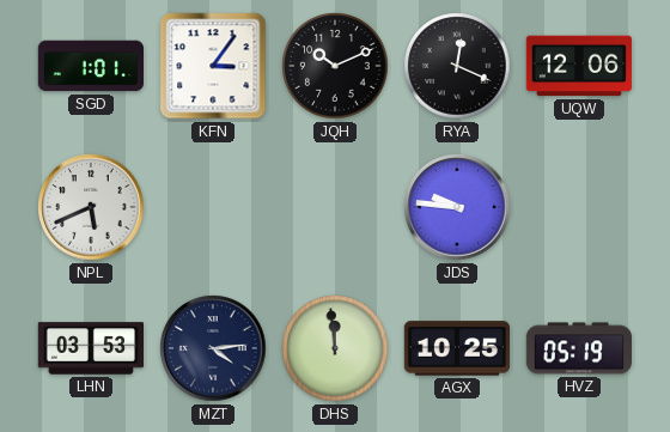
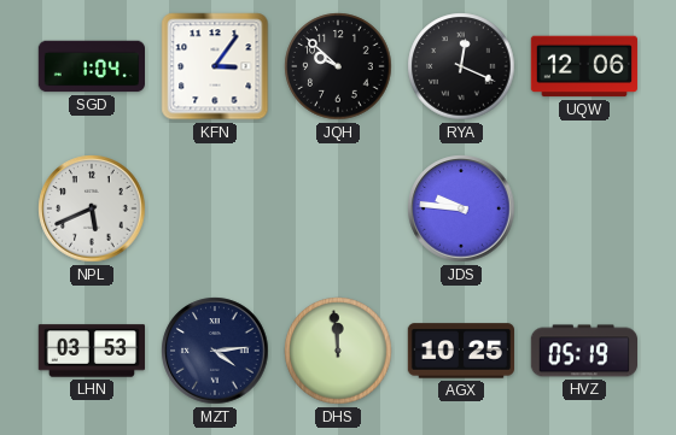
SGD: 1:01 -> 1:04 (91, 66)
JQH: 10:11 -> 9:52 (338, 66)
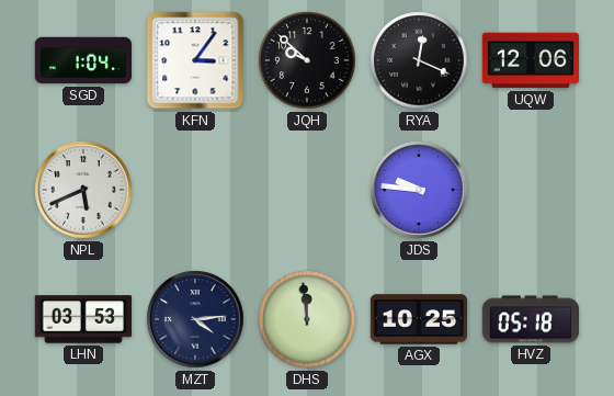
HVZ: 05:19 -> 05:18 (530, 319)
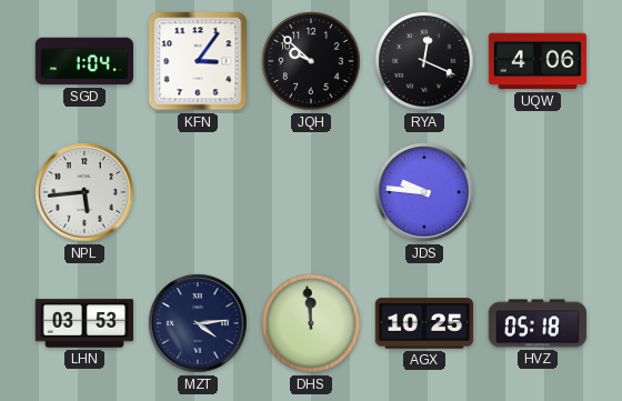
UQW: 12:06 -> 4:06 (536, 61)
NPL: 5:41 -> 5:44 (84, 192)
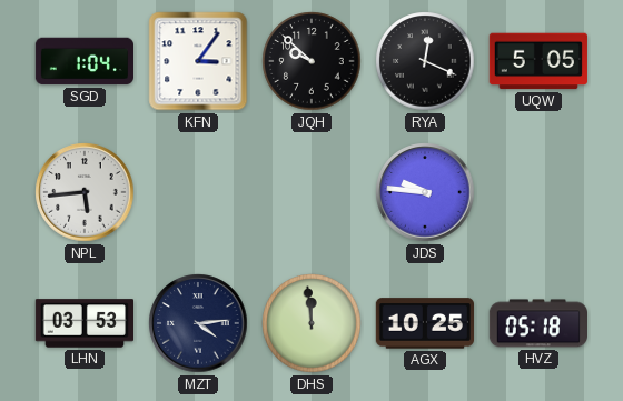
UQW: 4:06 -> 5:05 (537, 61)
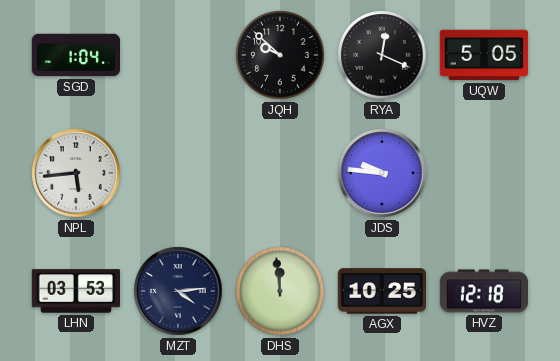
KFN: 3:06 -> none (198, 61)
HVZ: 05:18 -> 12:18 (483, 291)
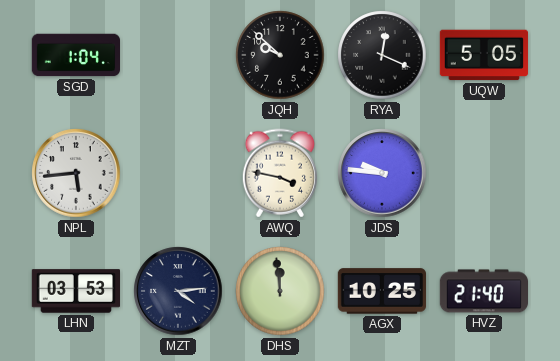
AWQ: none -> 3:47 (279, 173)
HVZ: 12:18 -> 21:40 (483, 291)
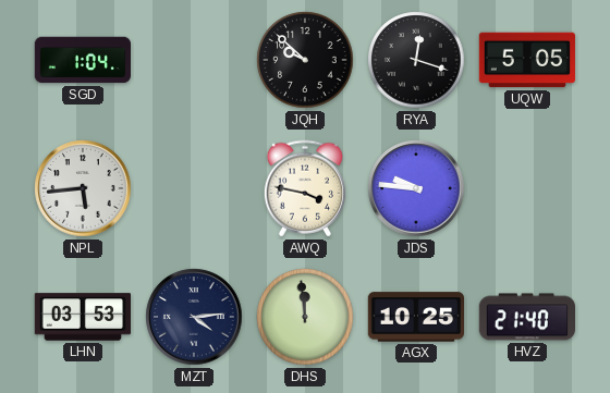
RYA: 12:19 -> 12:18 (416, 60)
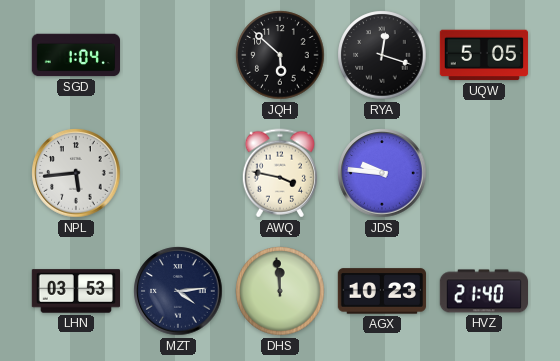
JQH: 9:52 -> 5:52 (280, 55)
AGX: 10:25 -> 10:23 (381, 291)
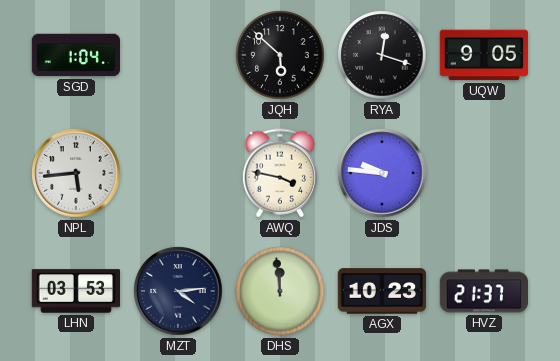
UQW: 5:05 -> 9:05 (483, 55)
HVZ: 21:40 -> 21:37 (483, 291)
